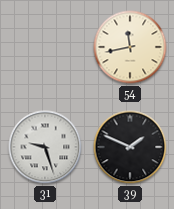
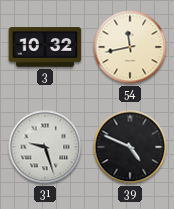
3: none -> 10:32 (45, 47)
39: 1:49 -> 4:49 (130, 147)
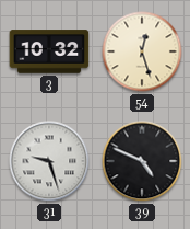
54: 11:43 -> 12:27 (142, 51)
